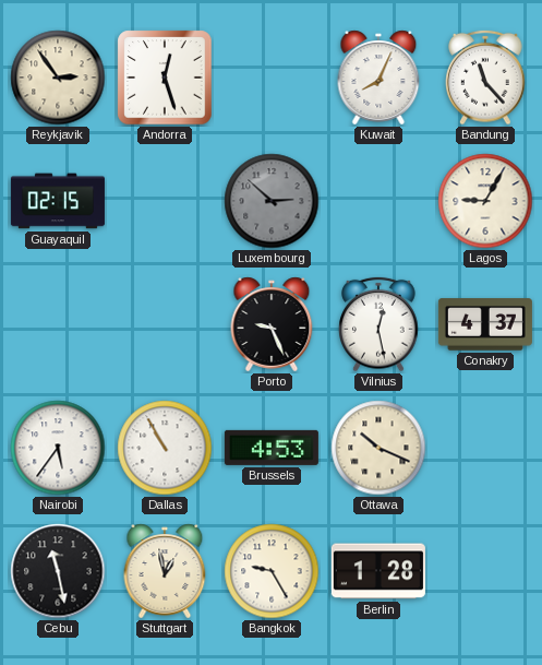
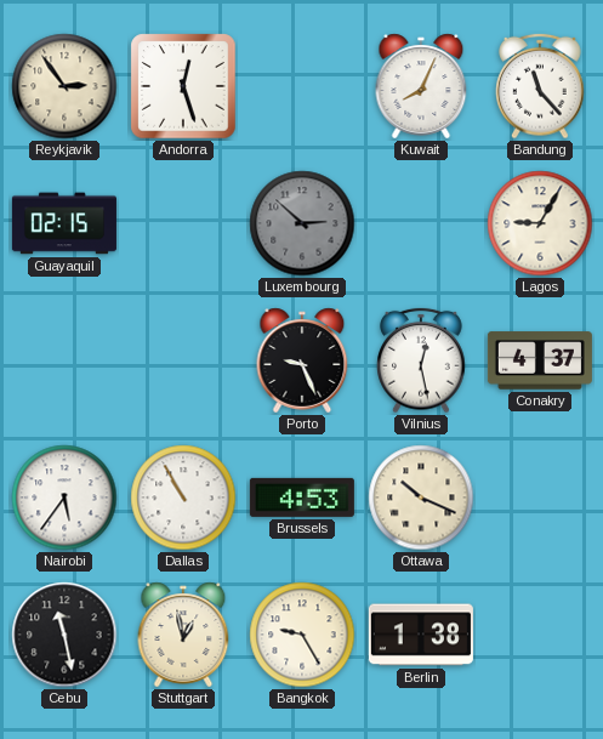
Berlin: 1:28 -> 1:38 (421, 635)
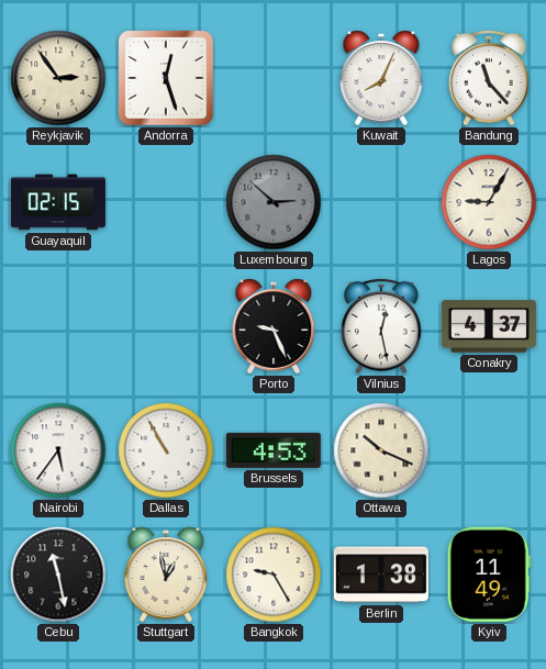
Kyiv: none -> 11:49 (489, 575)
